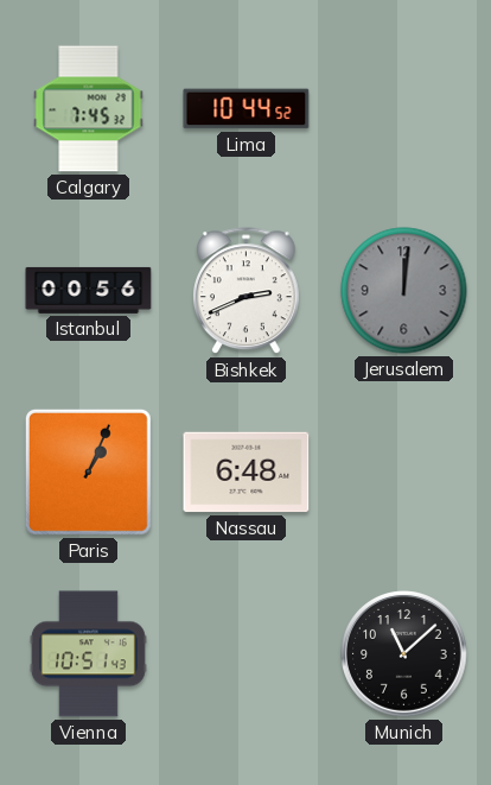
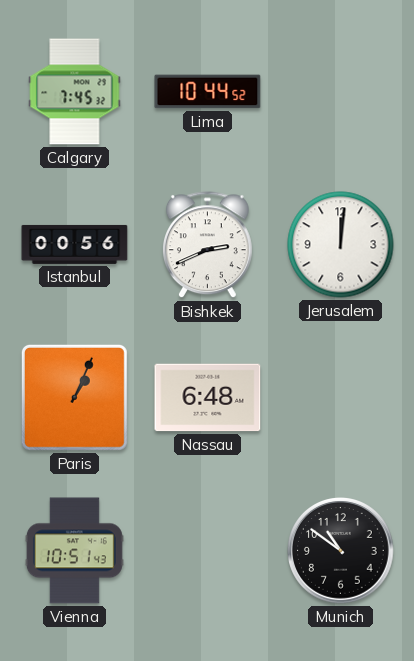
Jerusalem dial: grey -> white (341, 245)
Munich: 11:08 -> 10:51 (341, 551)
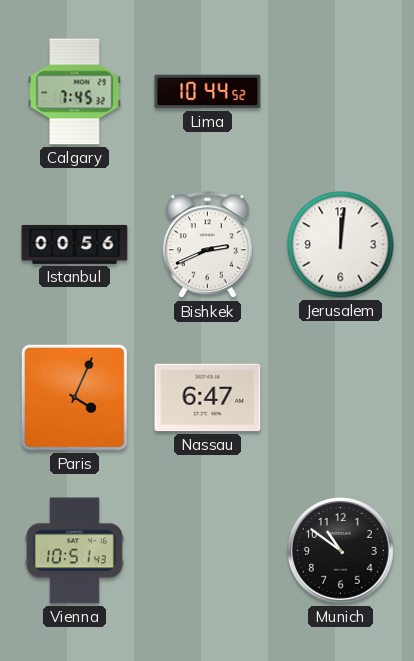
Paris: 1:04 -> 4:04 (74, 397)
Nassau: 6:48 -> 6:47 (208, 398)
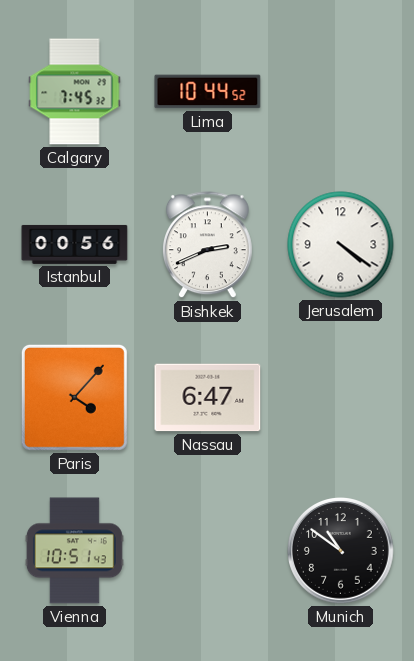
Jerusalem: 12:01 -> 4:21 (341, 245)
Paris: 4:04 -> 4:07 (74, 397)
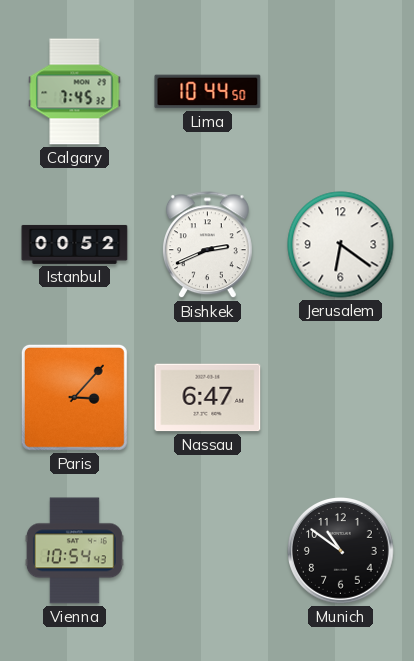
Lima: 10:44:52 -> 10:44:50 (208, 92)
Istanbul: 00:56 -> 00:52 (75, 244)
Jerusalem: 4:21 -> 6:21 (341, 245)
Paris: 4:07 -> 3:07 (74, 397)
Vienna: 10:51 -> 10:54 (74, 551)
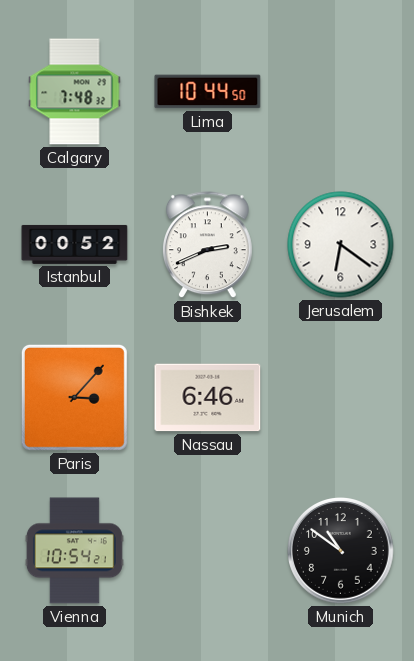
Calgary: 7:45 -> 7:48 (75, 92)
Nassau: 6:47 -> 6:46 (208, 398)
Vienna: 10:54:43 -> 10:54:21 (74, 551)
